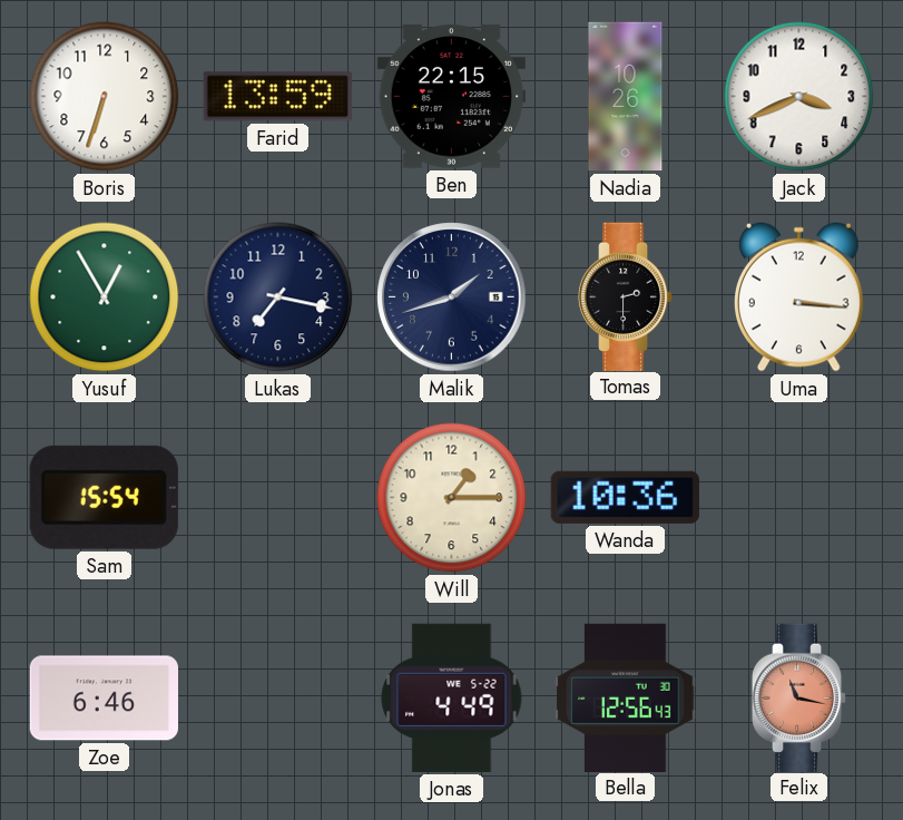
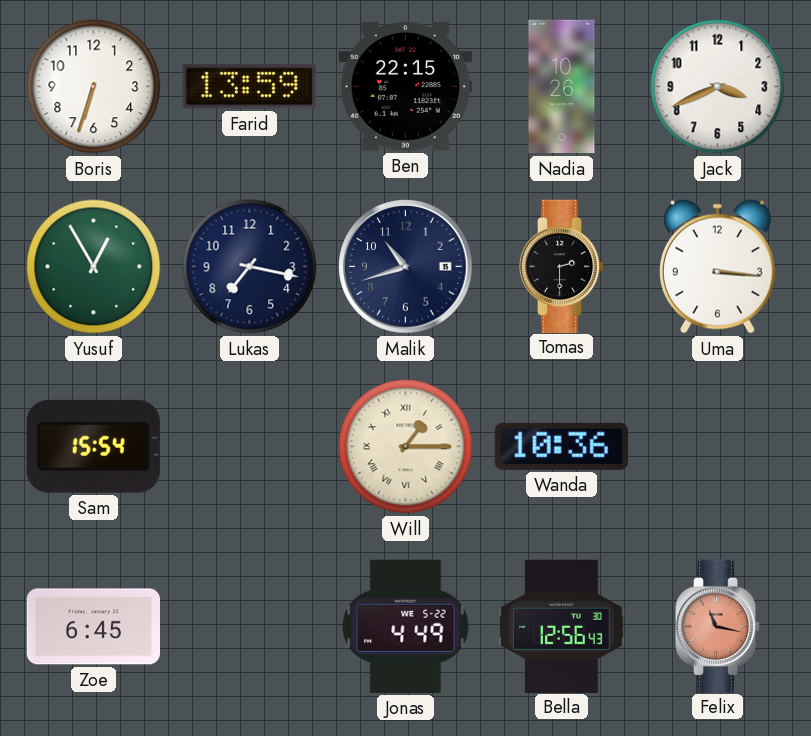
Malik: 1:42 -> 10:42 (406, 267)
Will numerals: Arabic -> Roman (406, 447)
Zoe: 6:46 -> 6:45 (93, 627)
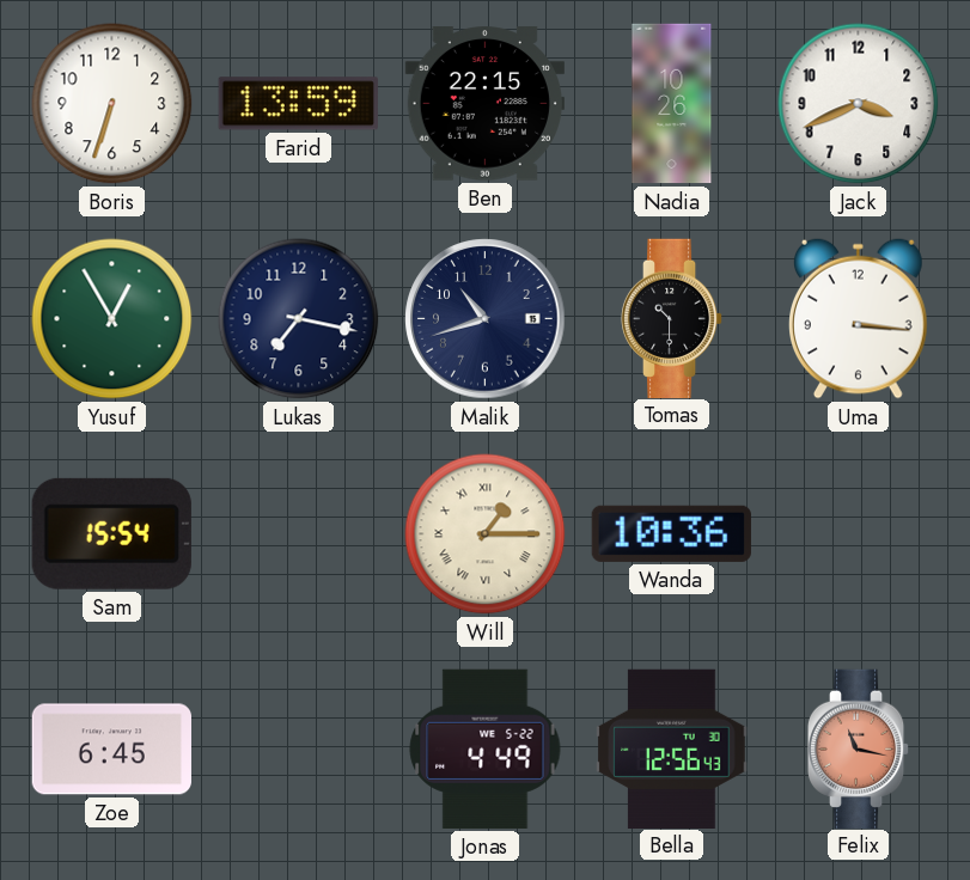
Tomas: 2:30 -> 10:30 (672, 318)
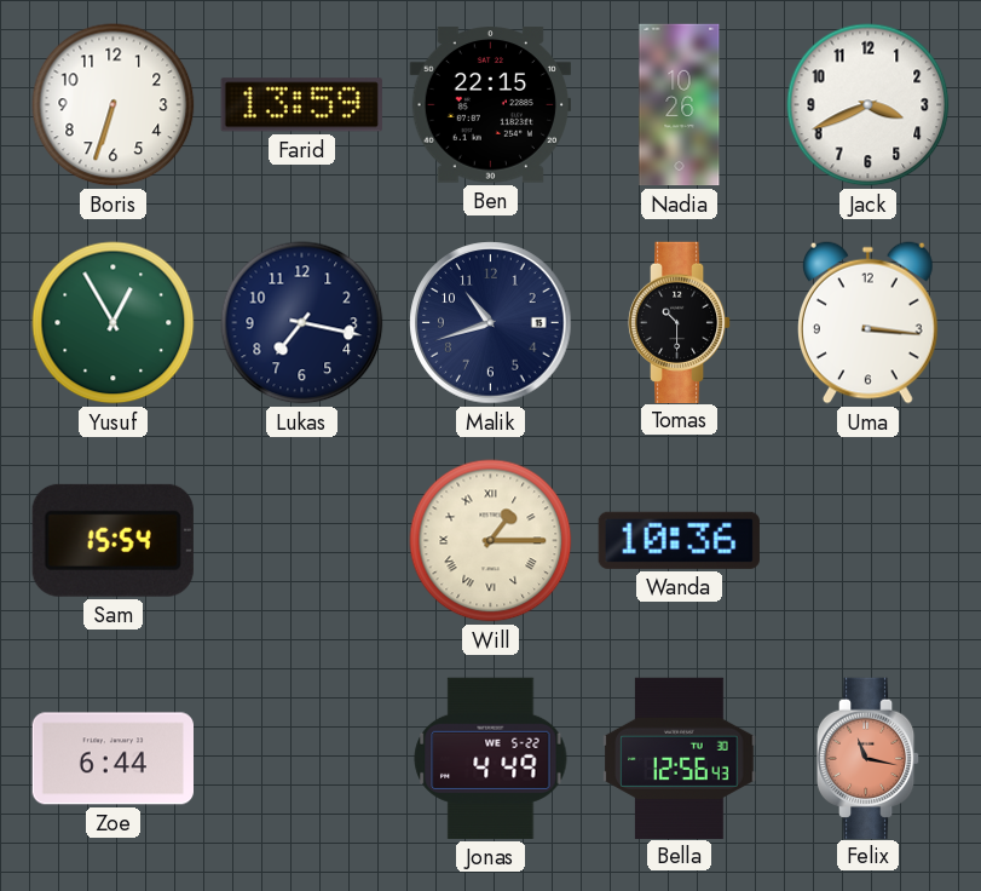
Zoe: 6:45 -> 6:44 (112, 759)
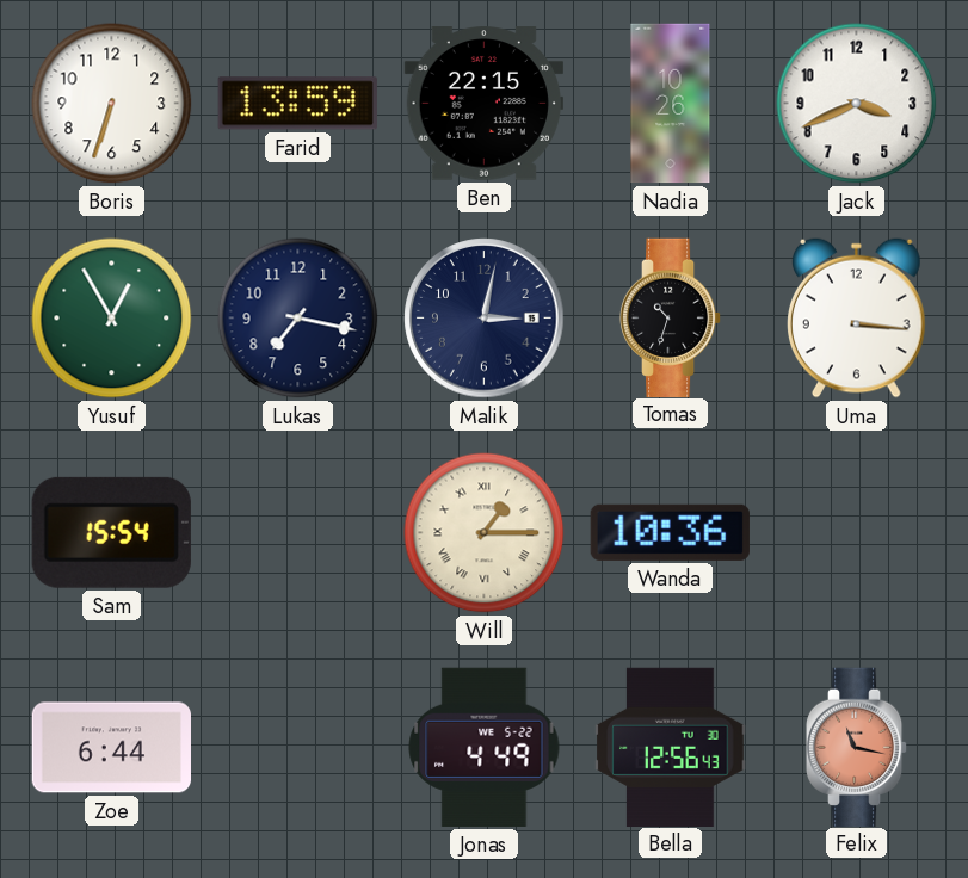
Malik: 10:42 -> 3:02 (485, 319)
Tomas: 10:30 -> 10:33 (671, 317)
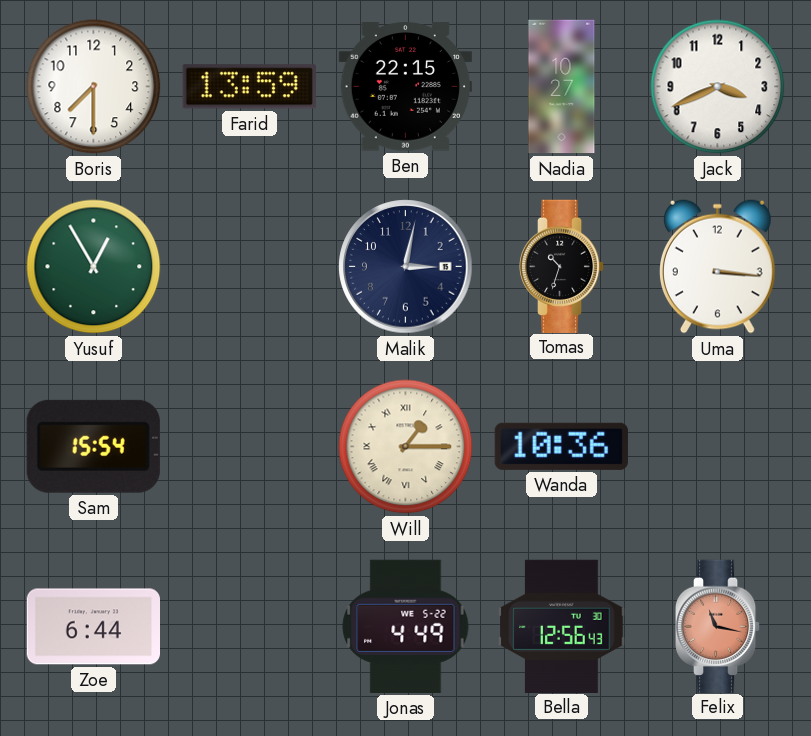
Boris: 6:33 -> 7:30 (94, 87)
Nadia: 10:26 -> 10:27 (562, 87)
Lukas: 7:17 -> none (298, 319)
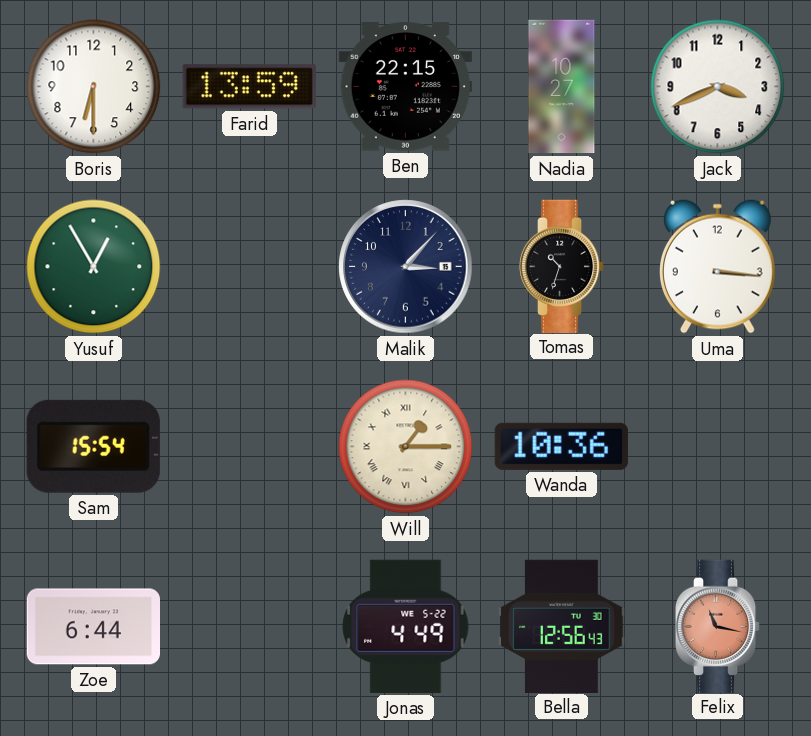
Boris: 7:30 -> 6:30 (94, 87)
Malik: 3:02 -> 3:07 (406, 267)
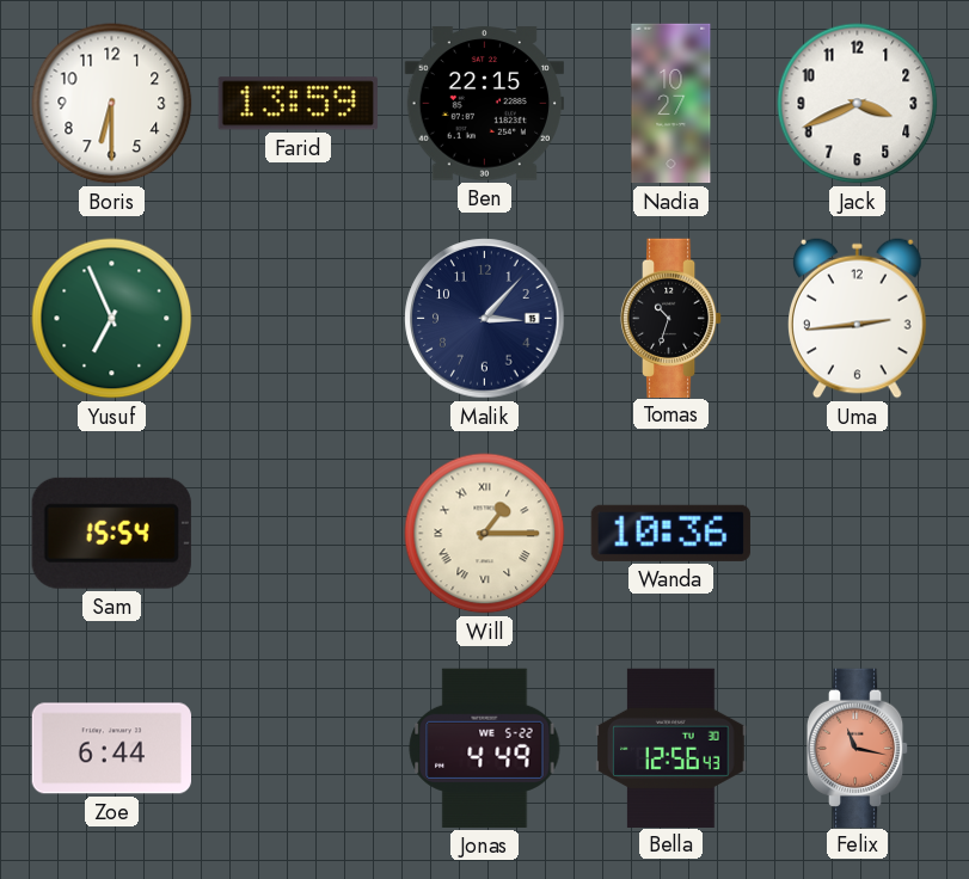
Yusuf: 12:55 -> 6:56 (112, 319)
Uma: 3:16 -> 2:44 (858, 318)
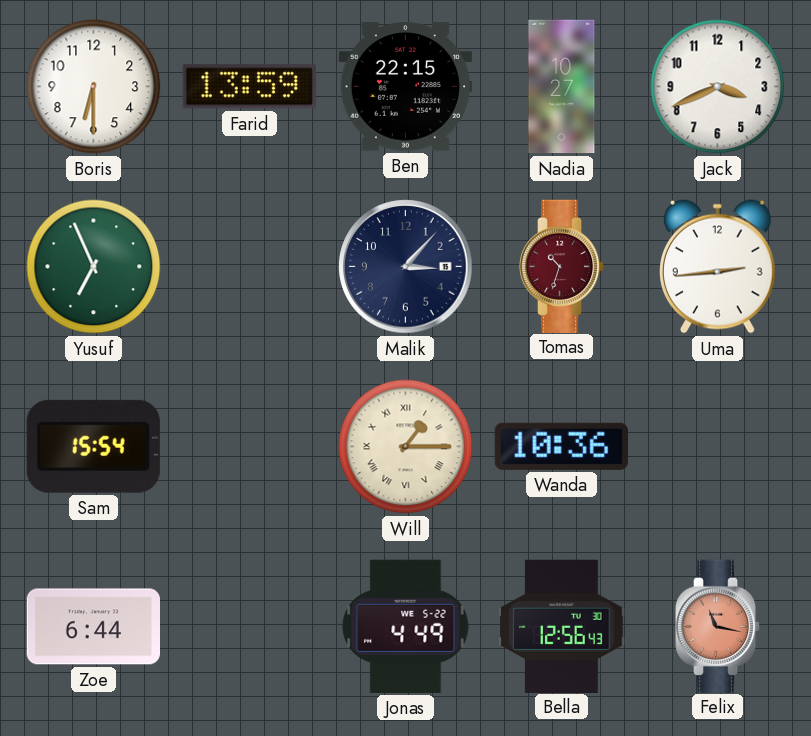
Tomas dial: black -> burgundy (562, 266)
